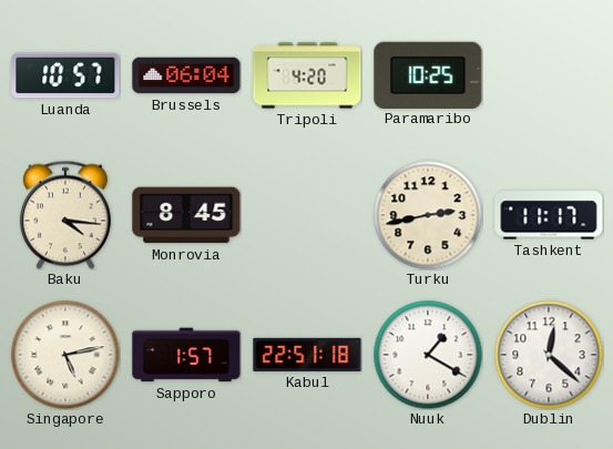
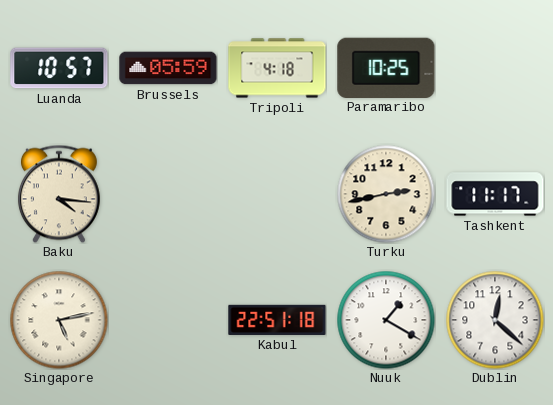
Brussels: 06:04 -> 05:59 (168, 68)
Tripoli: 4:20 -> 4:18 (277, 68)
Monrovia: 8:45 -> none (186, 215)
Sapporo: 1:57 -> none (186, 355)
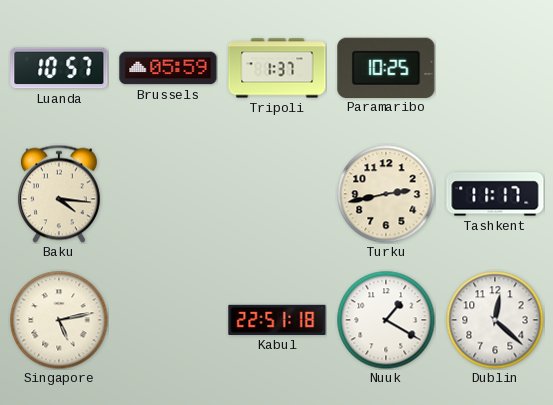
Tripoli: 4:18 -> 1:37 (277, 68)
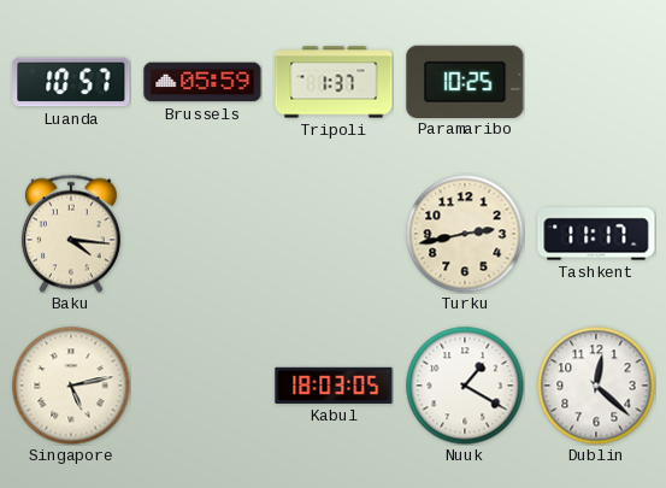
Kabul: 22:51 -> 18:03 (334, 386)
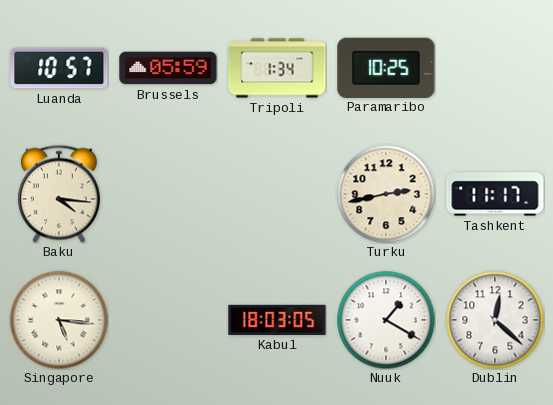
Tripoli: 1:37 -> 1:34 (277, 68)
Singapore: 5:13 -> 5:16 (59, 320)
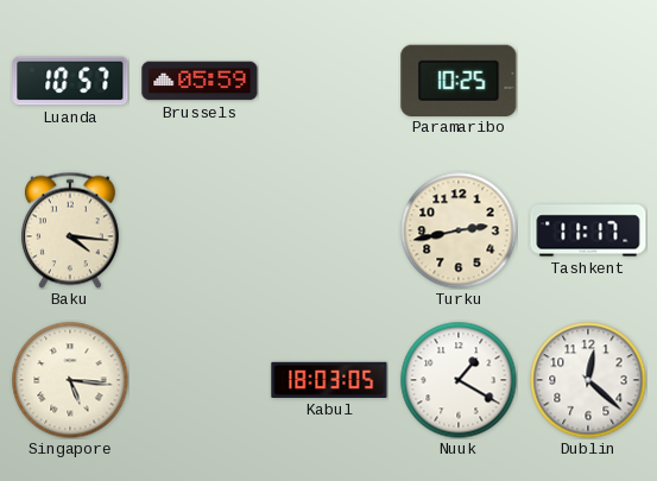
Tripoli: 1:34 -> none (277, 68)
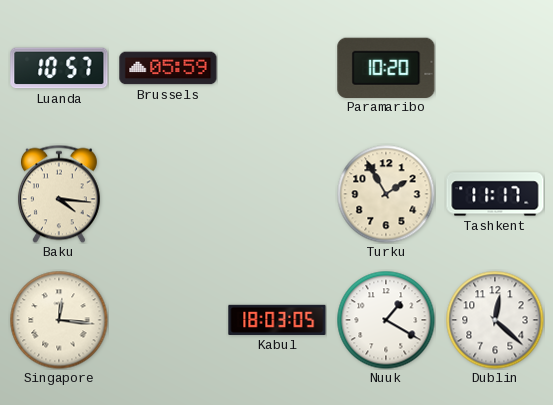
Paramaribo: 10:25 -> 10:20 (386, 67)
Turku: 2:43 -> 1:55 (386, 194)
Singapore: 5:16 -> 12:16 (59, 320)
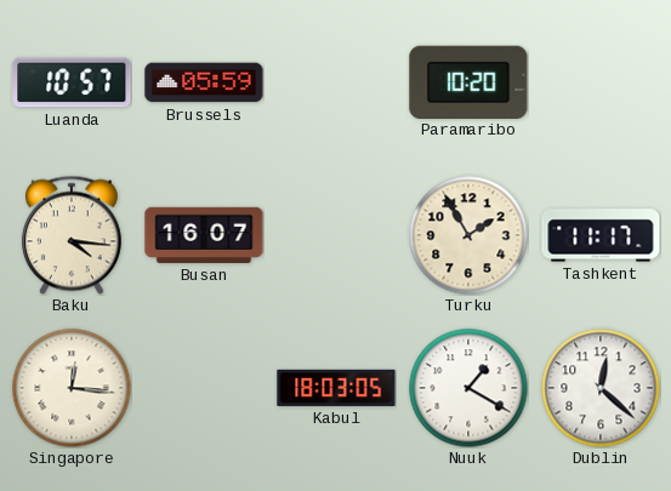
Busan: none -> 16:07 (204, 235)
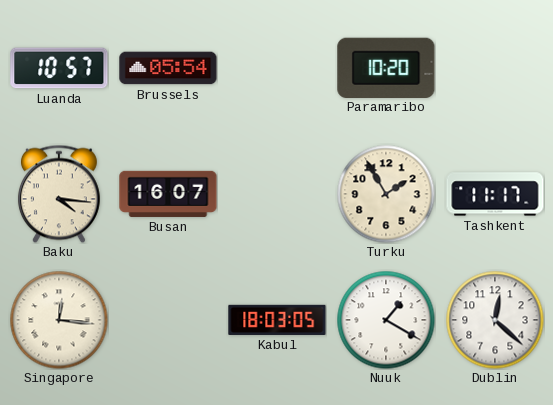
Brussels: 05:59 -> 05:54 (168, 68)
